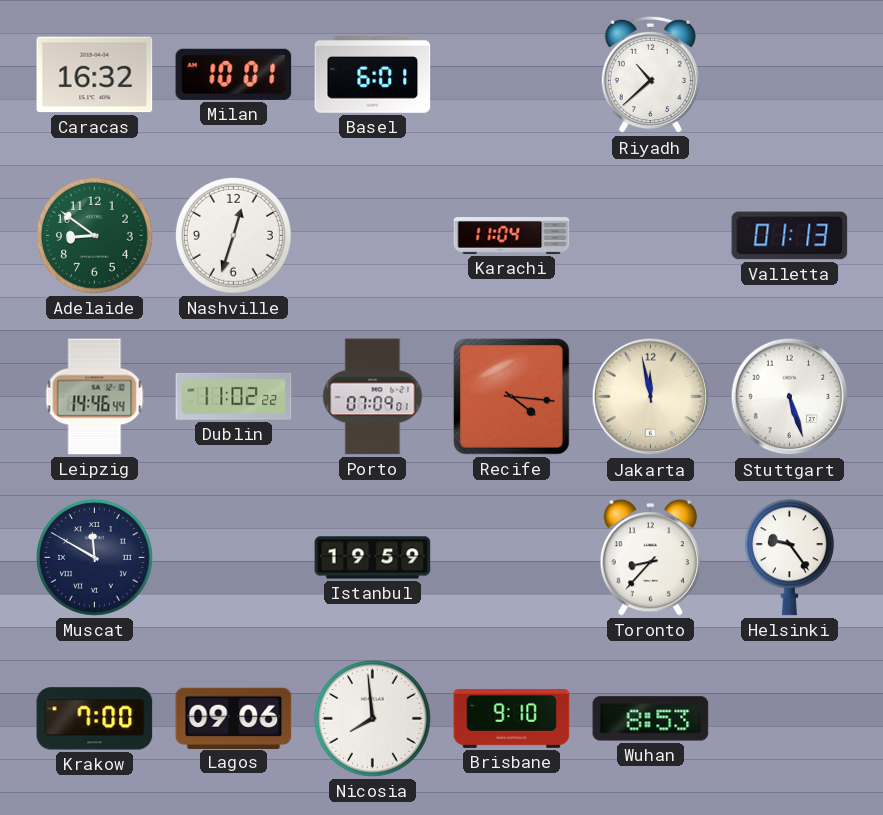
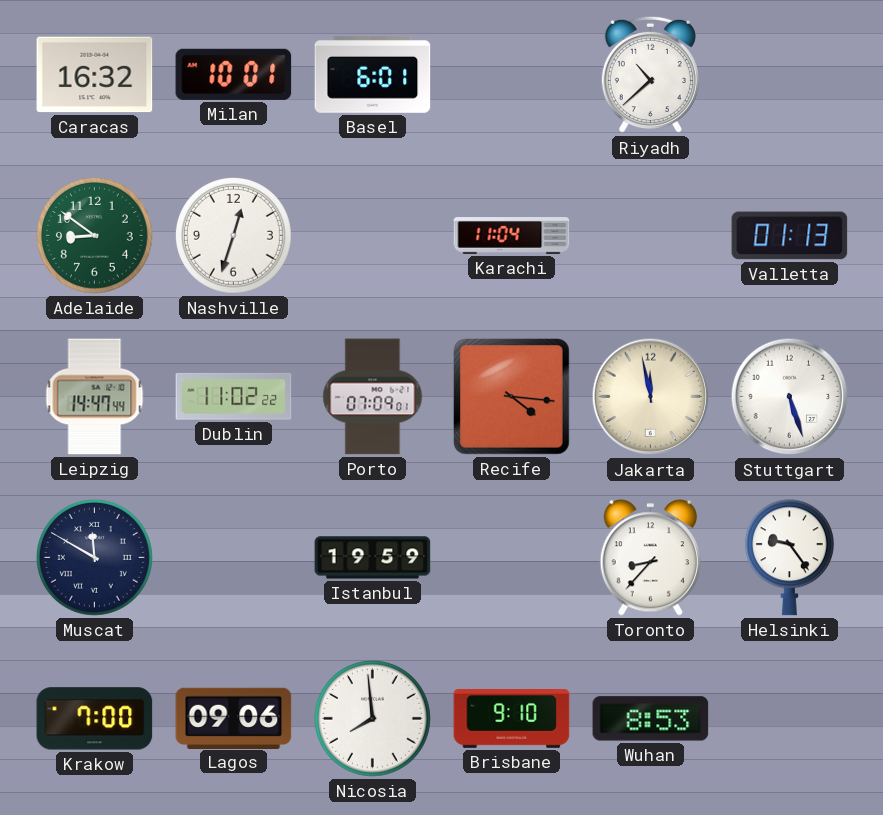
Leipzig: 14:46 -> 14:47 (95, 397)
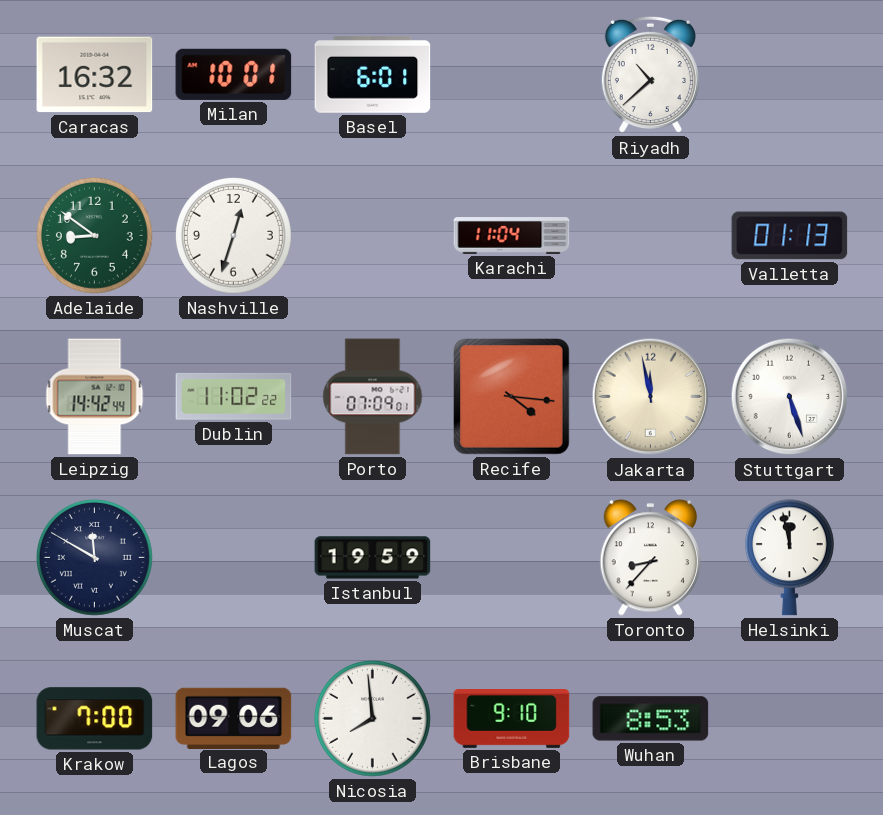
Leipzig: 14:47 -> 14:42 (95, 397)
Helsinki: 9:24 -> 11:58 (789, 558)
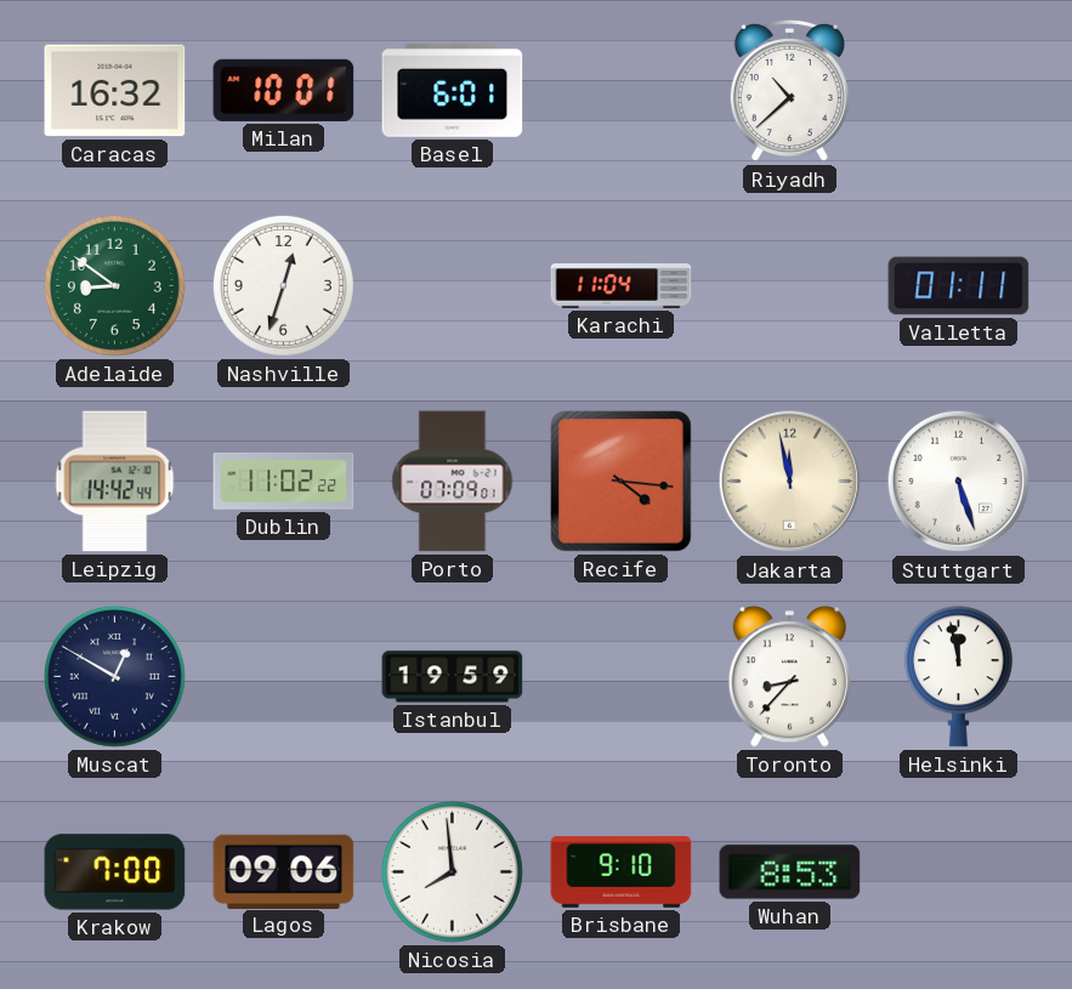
Valletta: 01:13 -> 01:11 (959, 286)
Muscat: 11:50 -> 12:50 (115, 677)
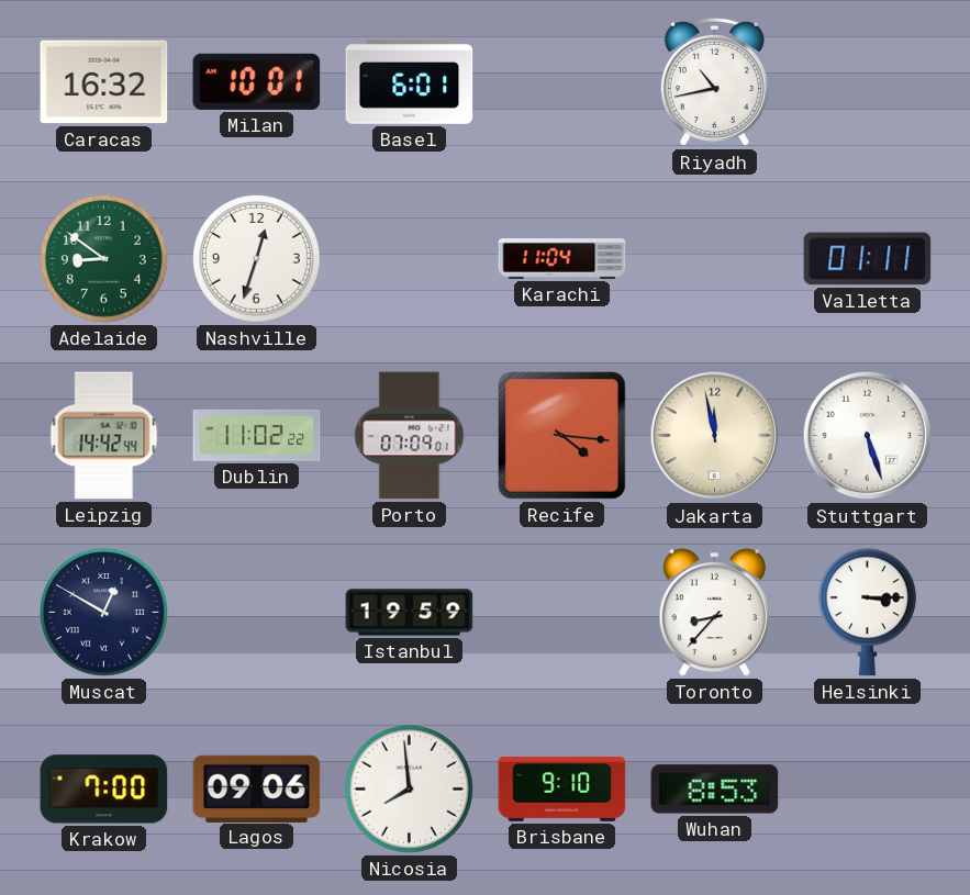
Riyadh: 10:38 -> 10:43 (714, 82)
Helsinki: 11:58 -> 3:15 (867, 613)
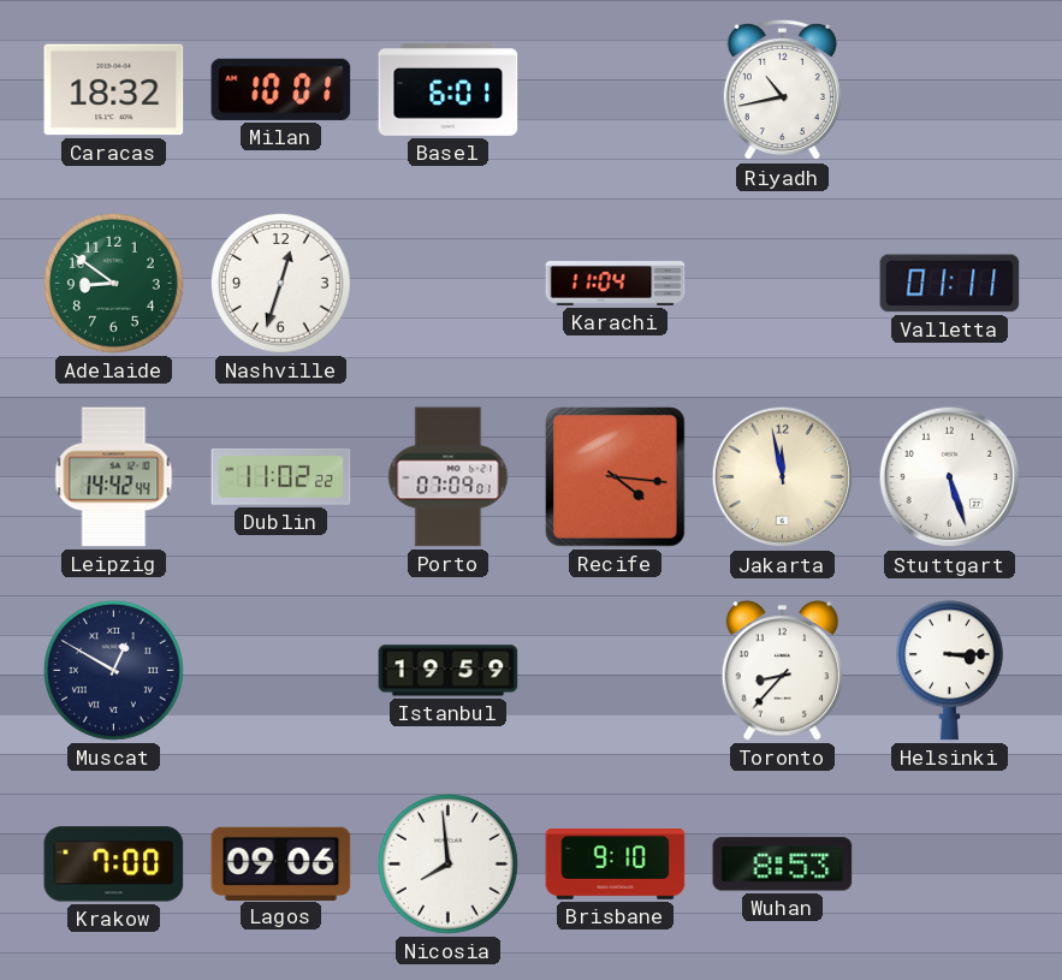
Caracas: 16:32 -> 18:32 (114, 90)
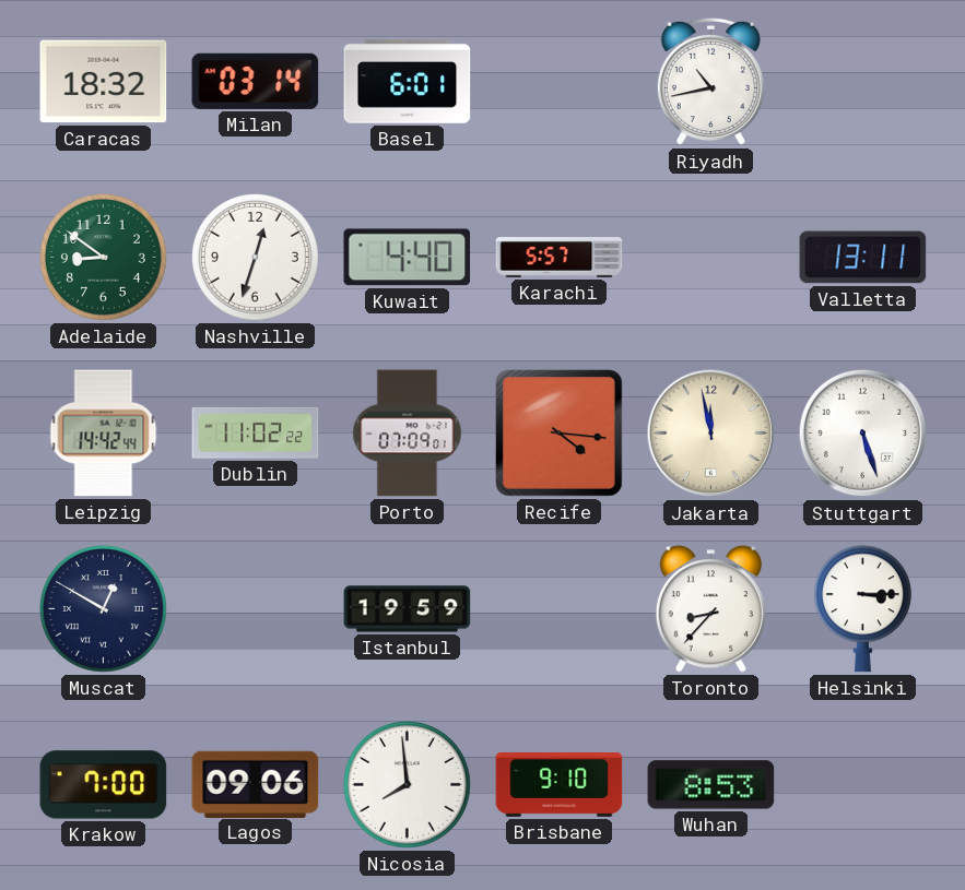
Milan: 10:01 -> 03:14 (256, 81)
Kuwait: none -> 4:40 (408, 258)
Karachi: 11:04 -> 5:57 (560, 258)
Valletta: 01:11 -> 13:11 (863, 258)
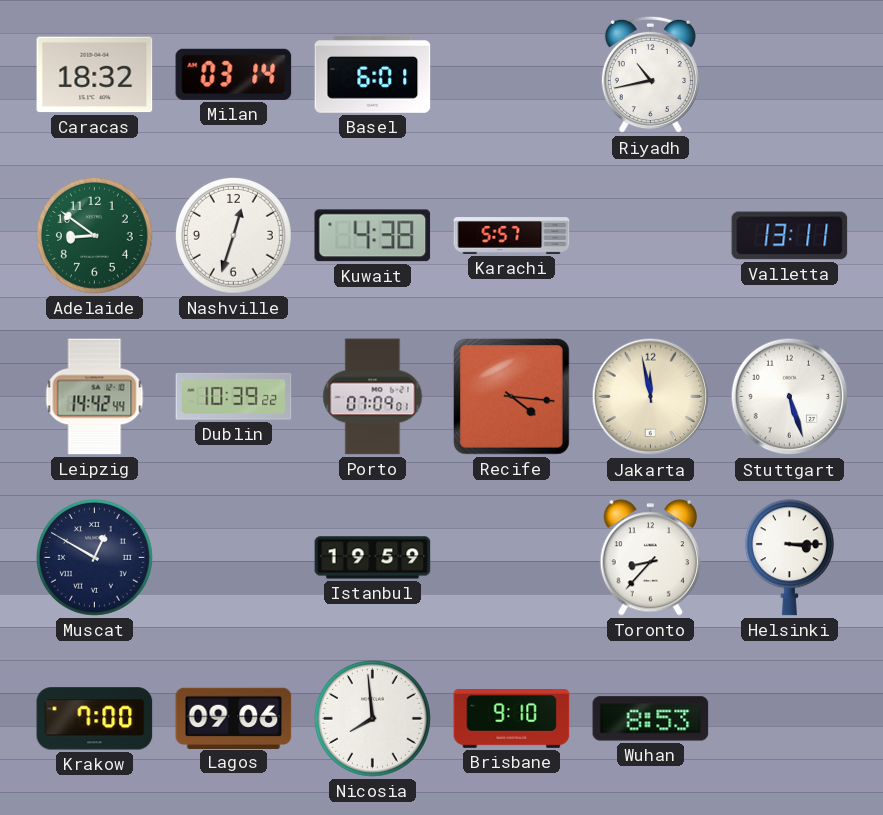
Kuwait: 4:40 -> 4:38 (373, 236)
Dublin: 11:02 -> 10:39 (234, 396)
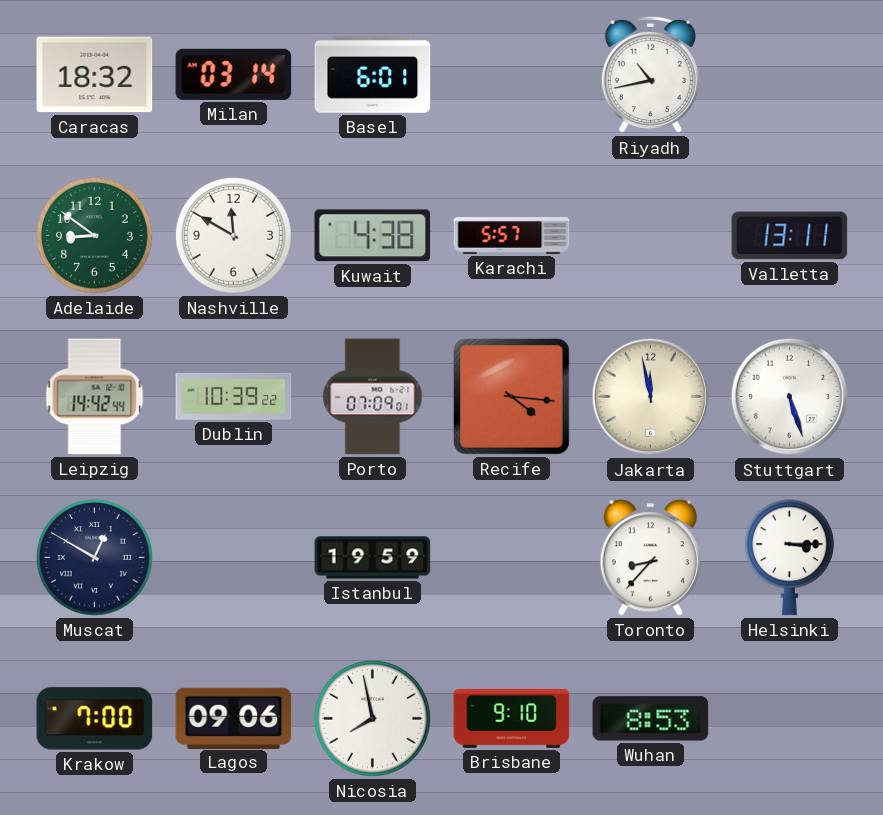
Nashville: 12:33 -> 11:50 (234, 236)
Nicosia: 7:59 -> 7:58 (373, 719)
